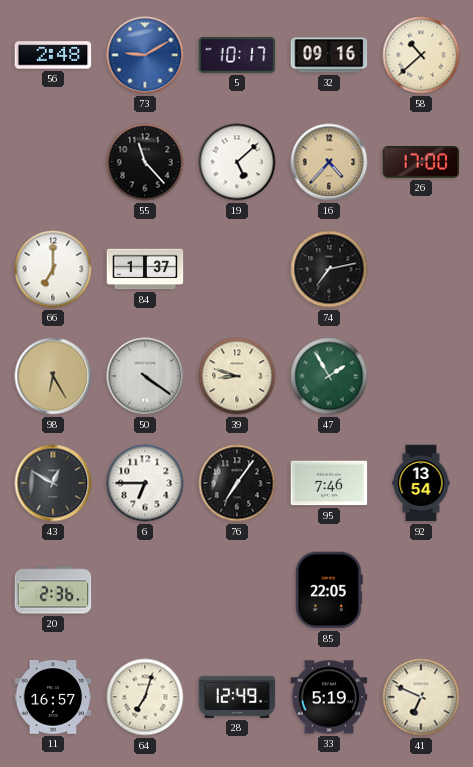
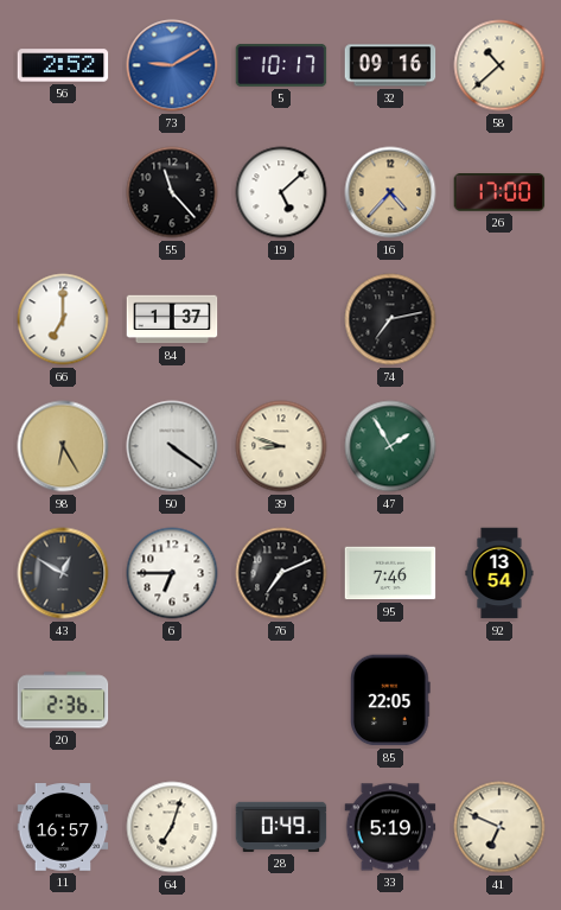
56: 2:48 -> 2:52 (63, 65)
76: 7:06 -> 7:11 (281, 573)
28: 12:49 -> 0:49 (281, 827)
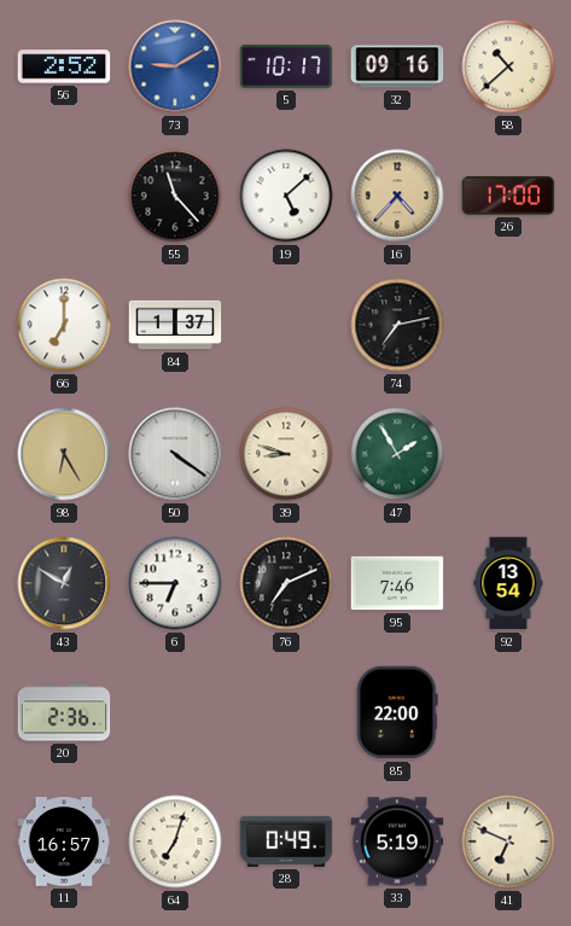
85: 22:05 -> 22:00 (398, 712)
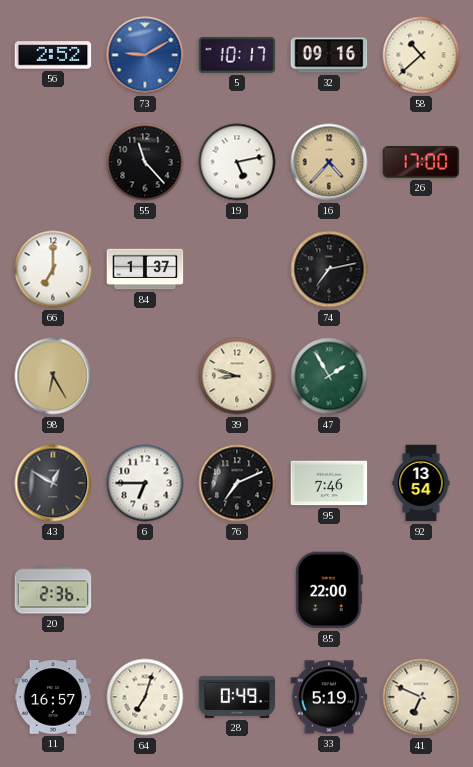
19: 5:08 -> 5:13 (237, 162)
50: 4:21 -> none (175, 454)
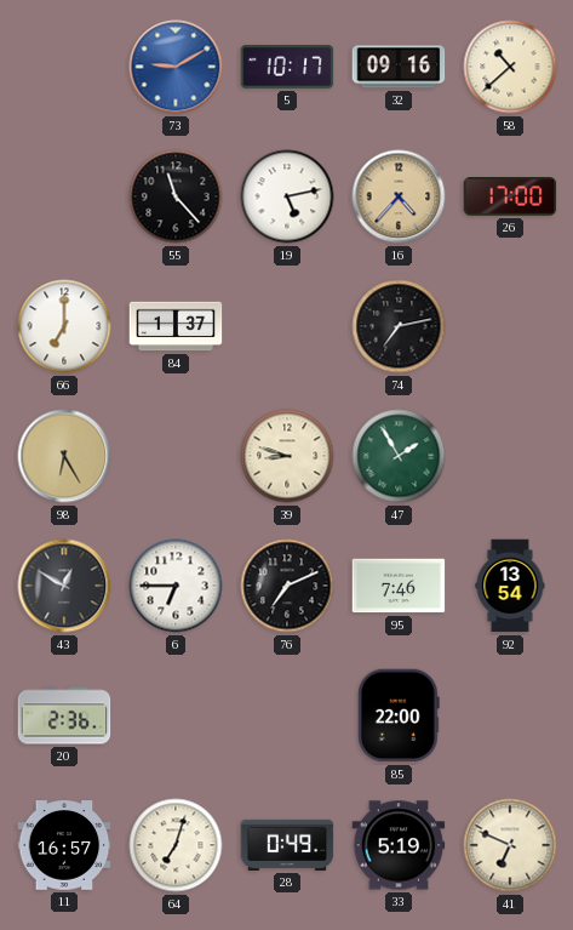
56: 2:52 -> none (53, 55)
